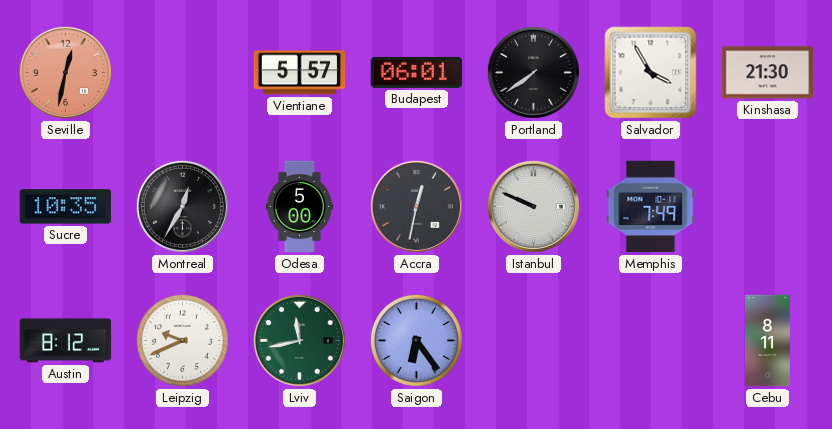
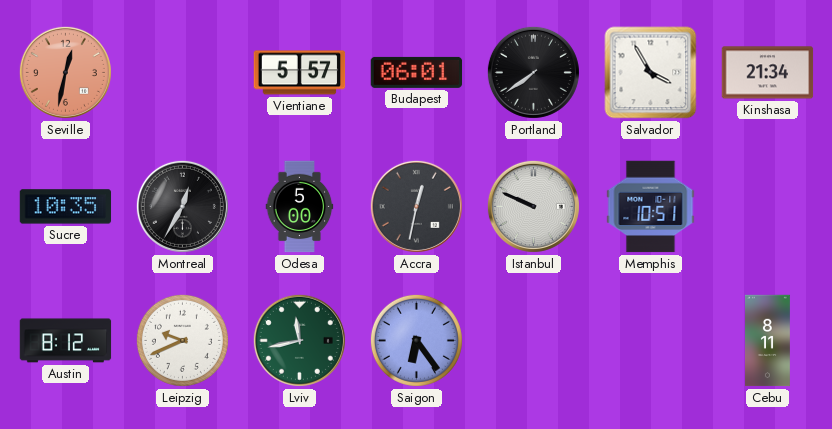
Kinshasa: 21:30 -> 21:34 (768, 73)
Memphis: 7:49 -> 10:51 (651, 207)
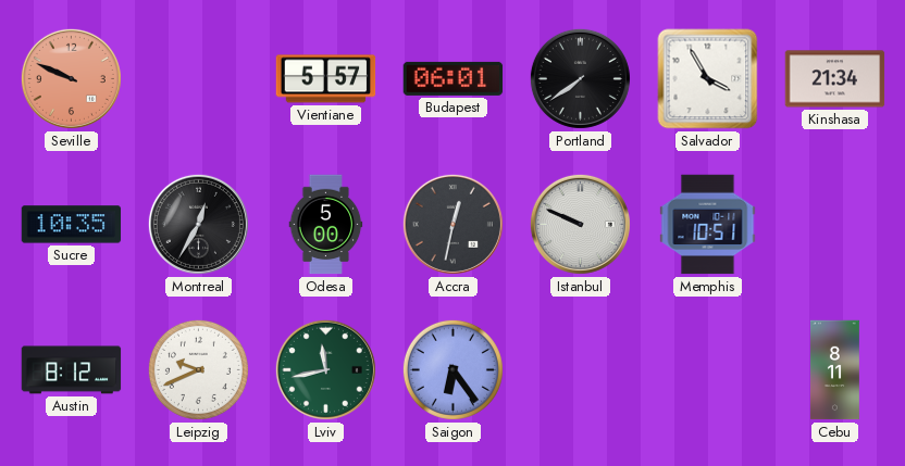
Seville: 12:32 -> 9:49 (71, 78)
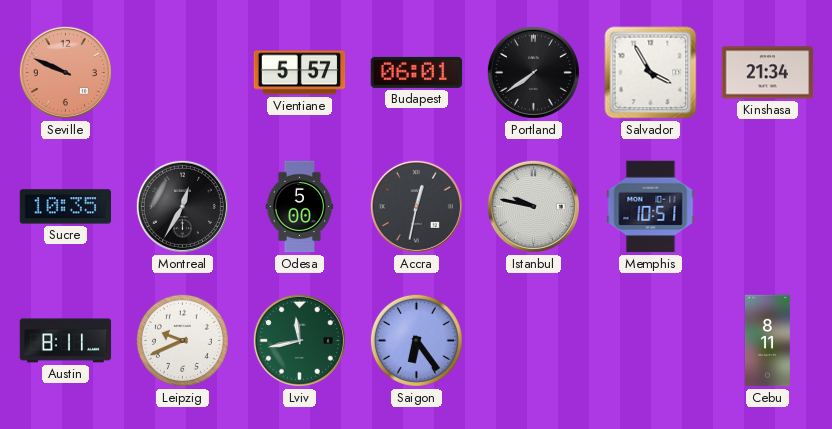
Istanbul: 9:49 -> 9:47 (533, 206)
Austin: 8:12 -> 8:11 (66, 341)
